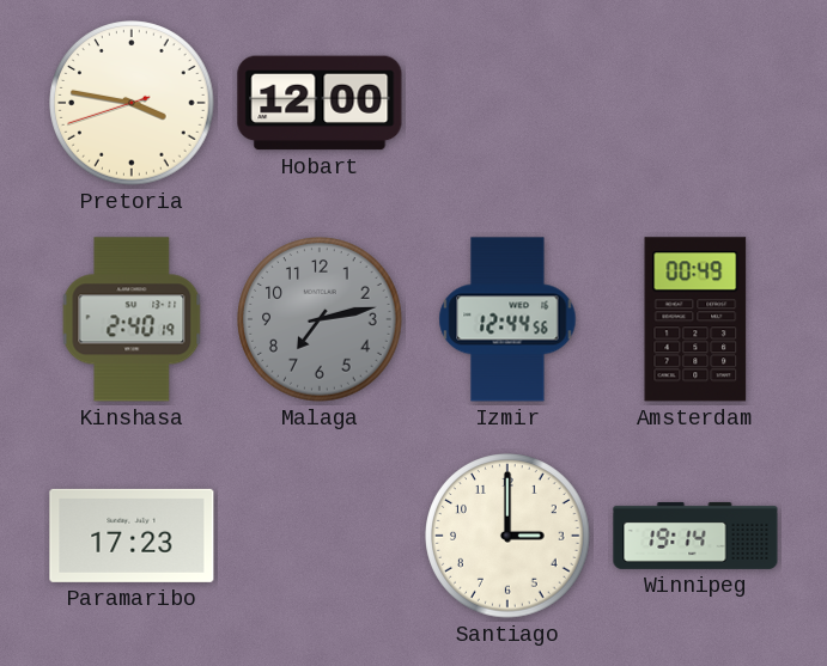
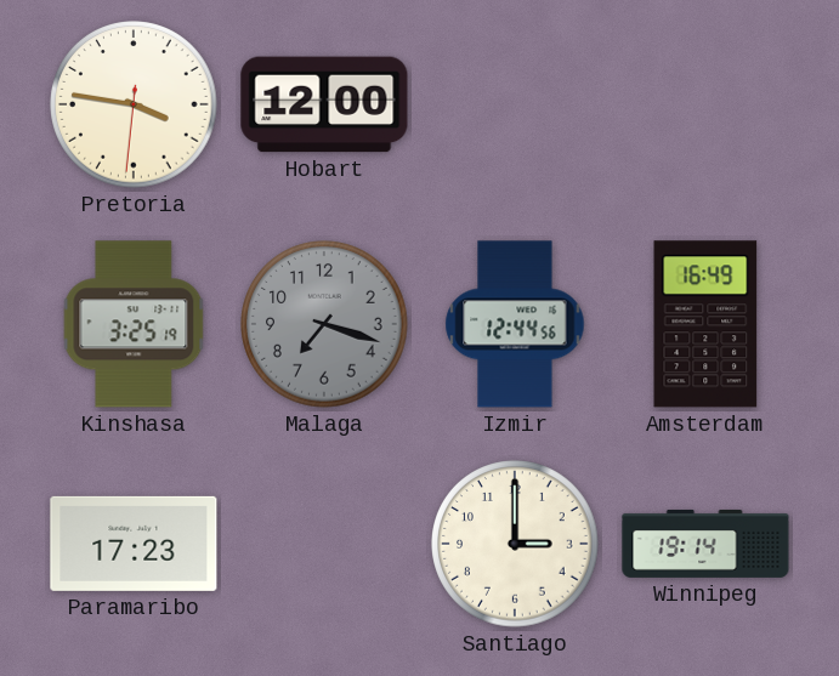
Pretoria: 3:46:42 -> 3:46:31 (134, 104)
Kinshasa: 2:40 -> 3:25 (134, 324)
Malaga: 7:13 -> 7:18 (324, 324)
Amsterdam: 00:49 -> 16:49 (705, 324)
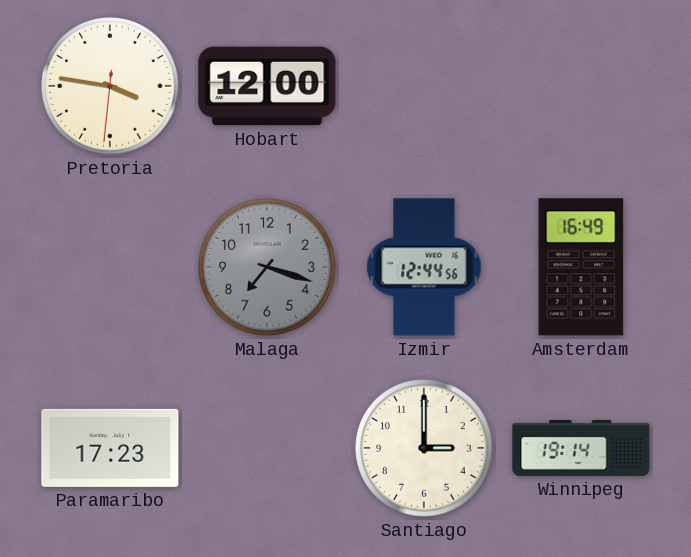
Kinshasa: 3:25 -> none (134, 324)
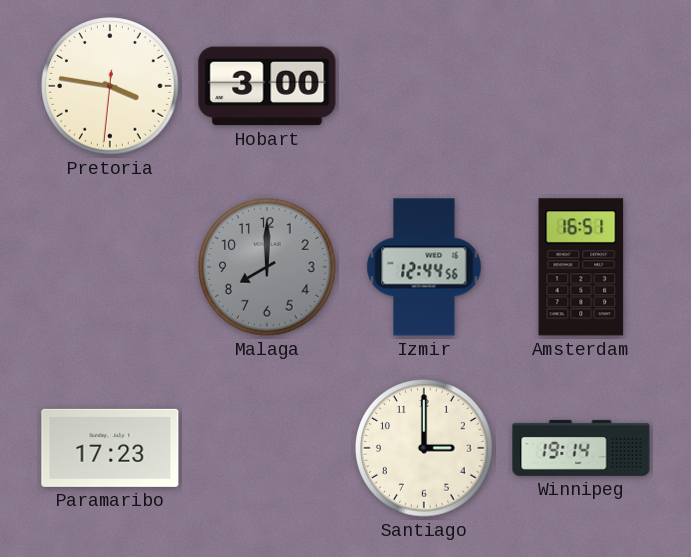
Hobart: 12:00 -> 3:00 (267, 86)
Malaga: 7:18 -> 8:00 (267, 267)
Amsterdam: 16:49 -> 16:51 (581, 267)
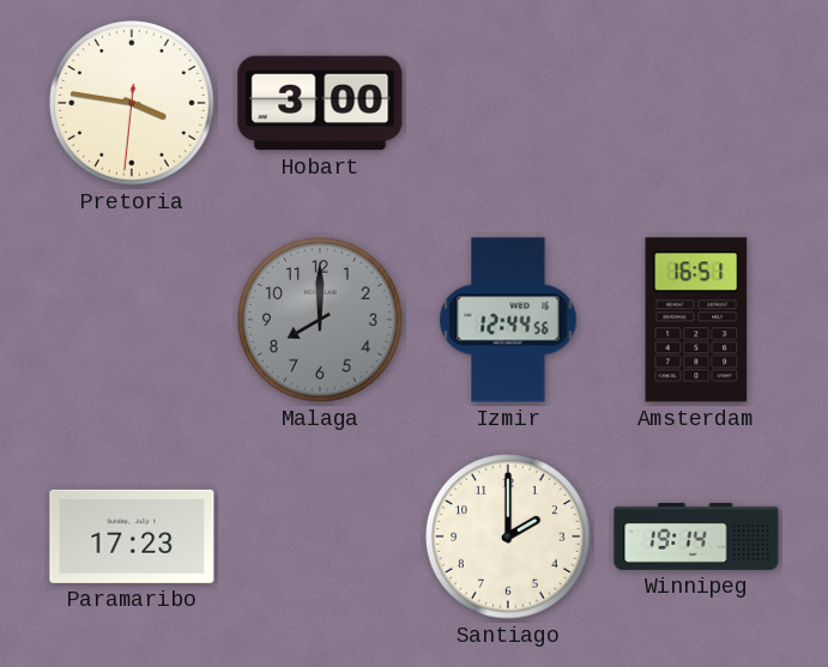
Santiago: 3:00 -> 2:00 (508, 536)
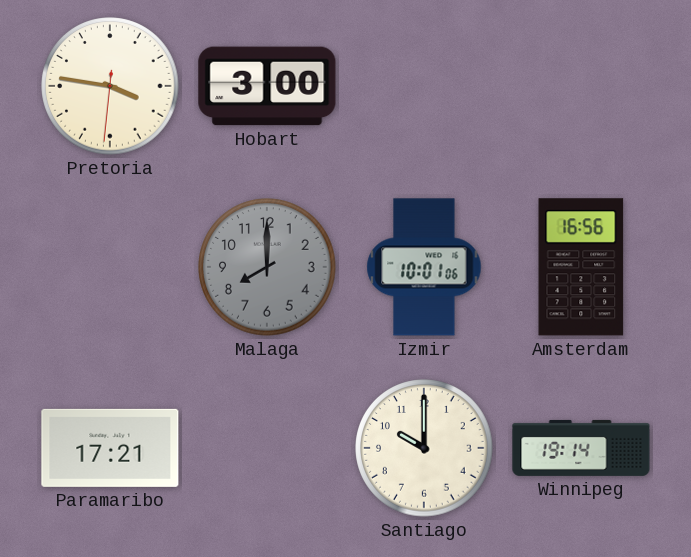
Izmir: 12:44 -> 10:01 (424, 267)
Amsterdam: 16:51 -> 16:56 (581, 267)
Paramaribo: 17:23 -> 17:21 (110, 448)
Santiago: 2:00 -> 10:00 (424, 448)
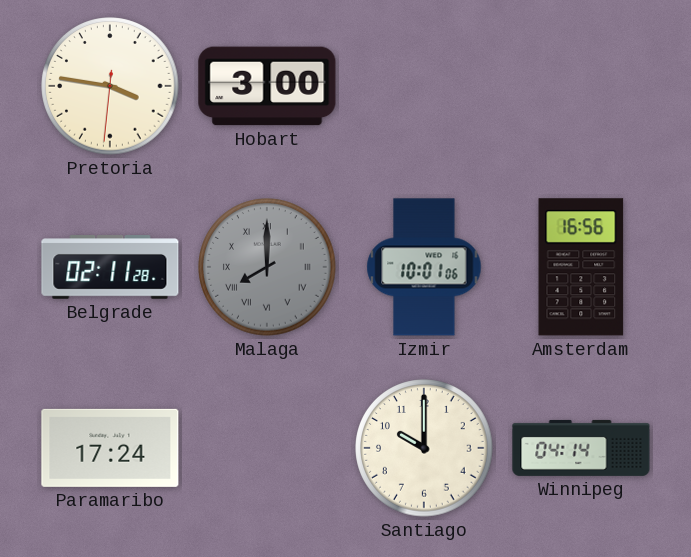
Belgrade: none -> 02:11 (110, 267)
Malaga numerals: Arabic -> Roman (267, 267)
Paramaribo: 17:21 -> 17:24 (110, 448)
Winnipeg: 19:14 -> 04:14 (581, 448)
